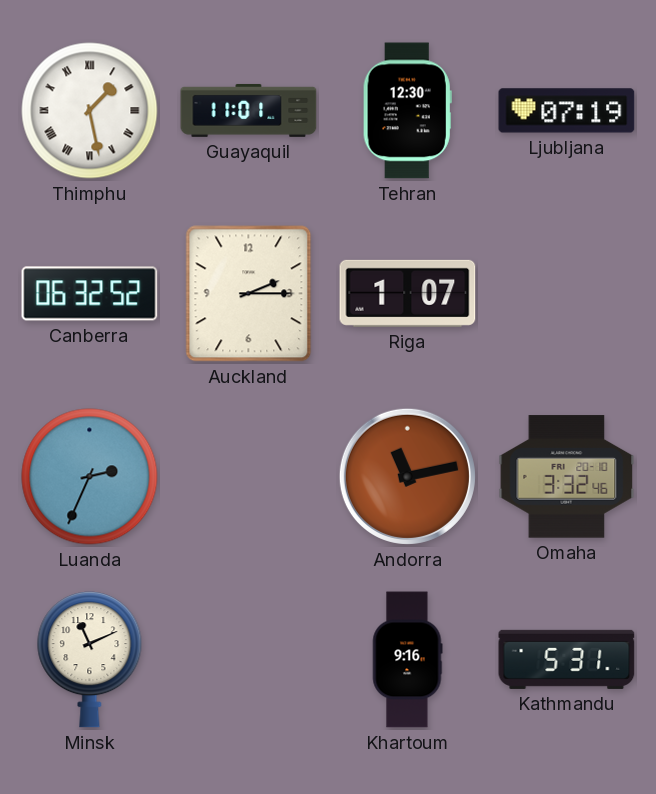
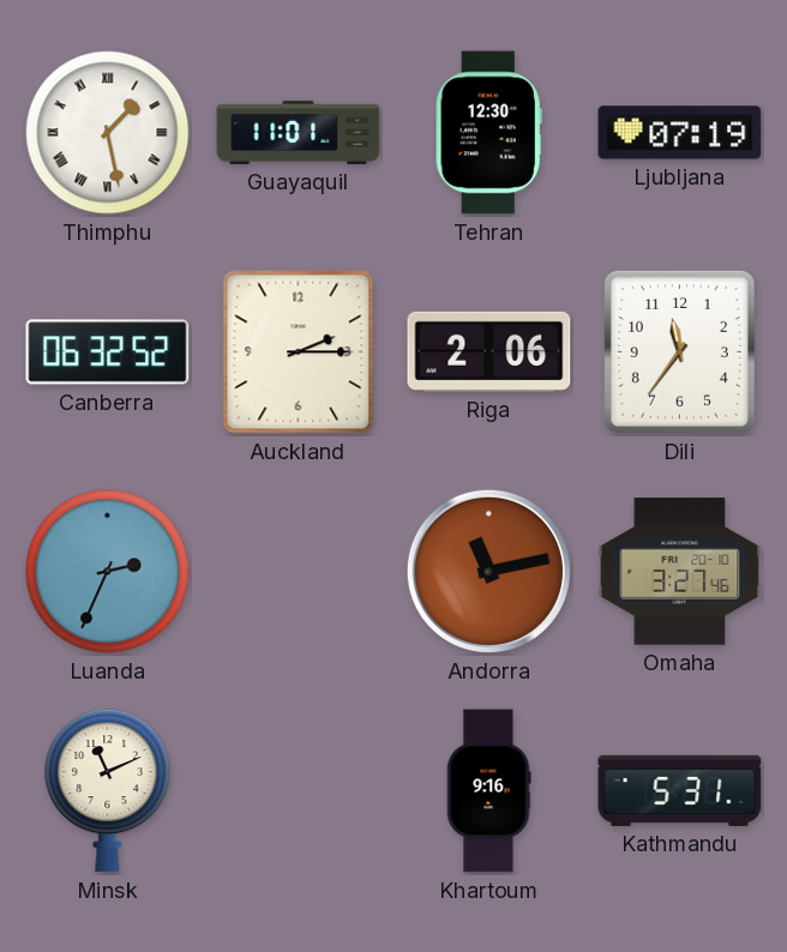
Riga: 1:07 -> 2:06 (489, 351)
Dili: none -> 11:36 (679, 351)
Omaha: 3:32 -> 3:27 (680, 572)
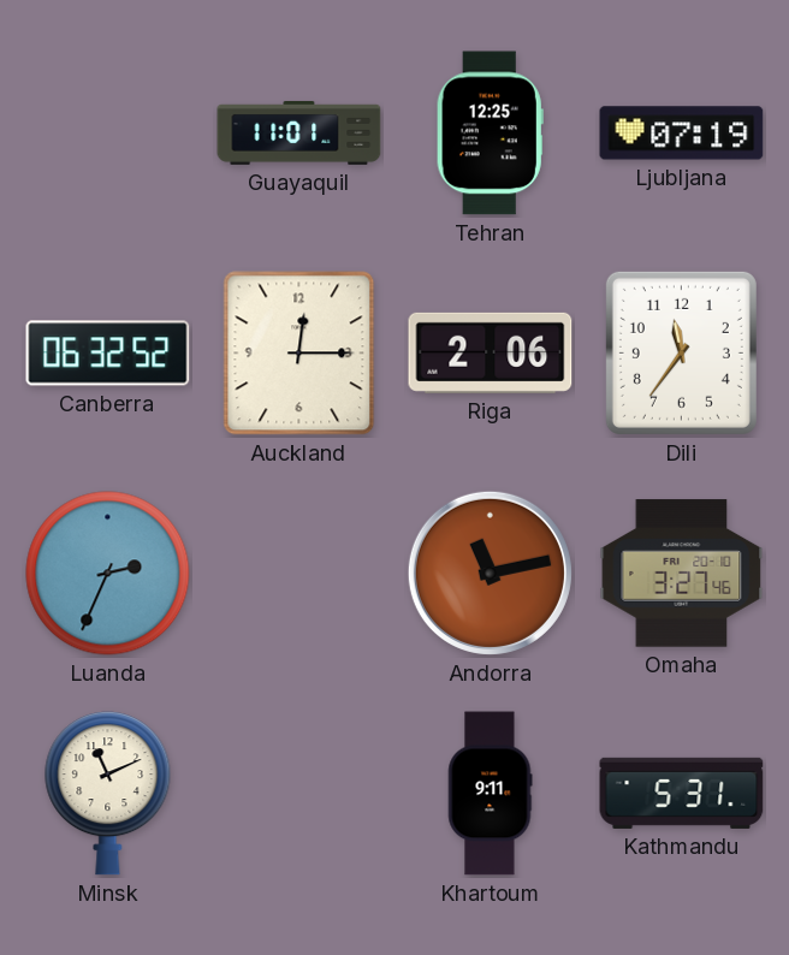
Thimphu: 1:28 -> none (108, 133)
Tehran: 12:30 -> 12:25 (490, 134)
Auckland: 2:15 -> 12:15 (299, 354)
Khartoum: 9:16 -> 9:11 (490, 794)
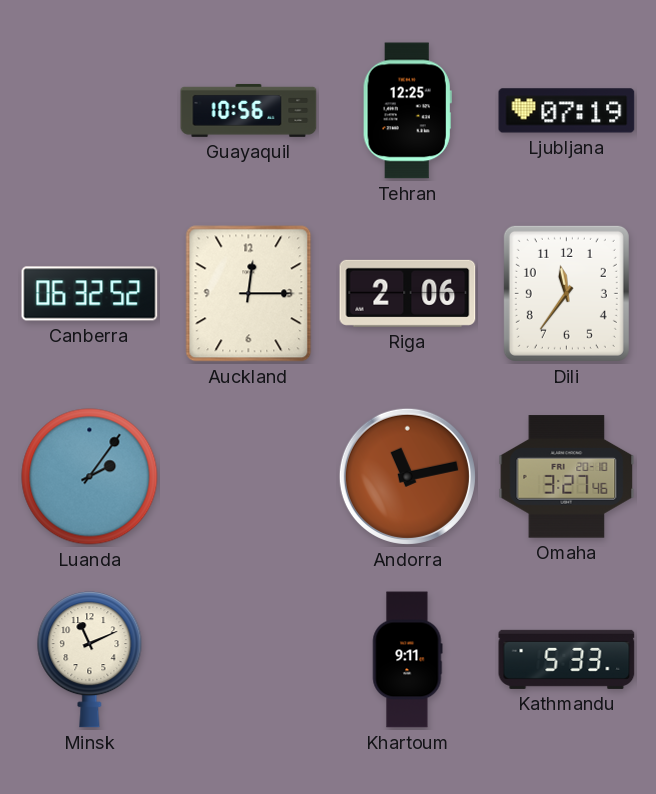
Guayaquil: 11:01 -> 10:56 (249, 110)
Luanda: 2:34 -> 2:06 (90, 477)
Kathmandu: 5:31 -> 5:33 (567, 659)
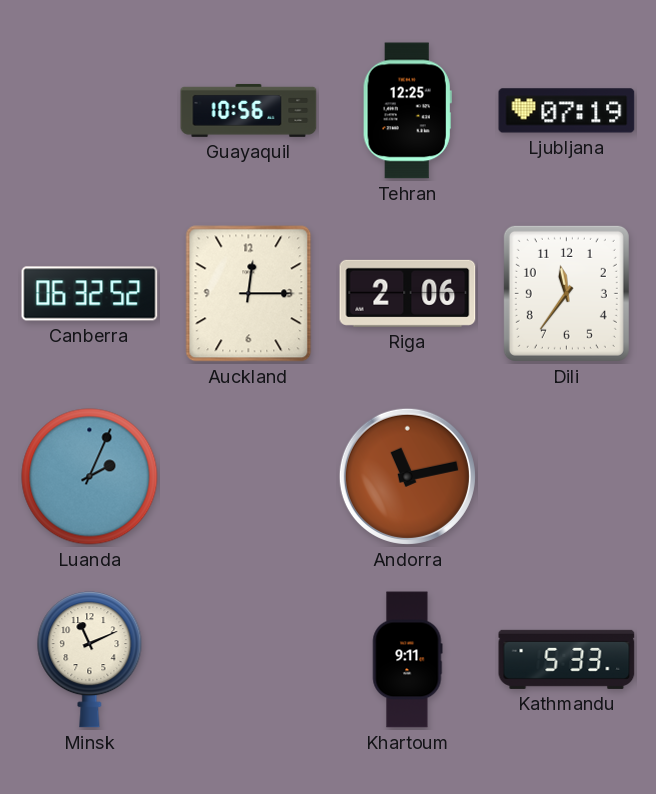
Luanda: 2:06 -> 2:04 (90, 477)
Omaha: 3:27 -> none (567, 477)
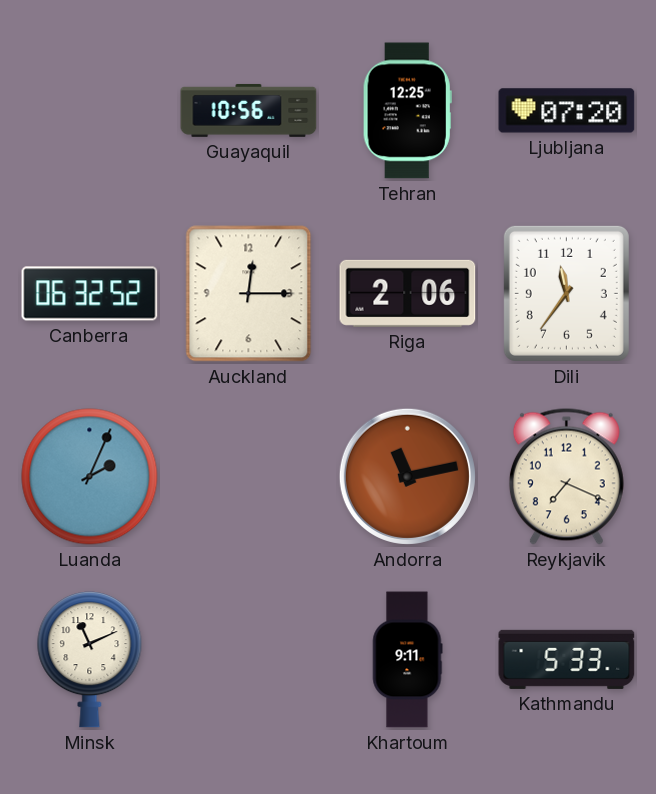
Ljubljana: 07:19 -> 07:20 (567, 111)
Reykjavik: none -> 7:19 (566, 476)
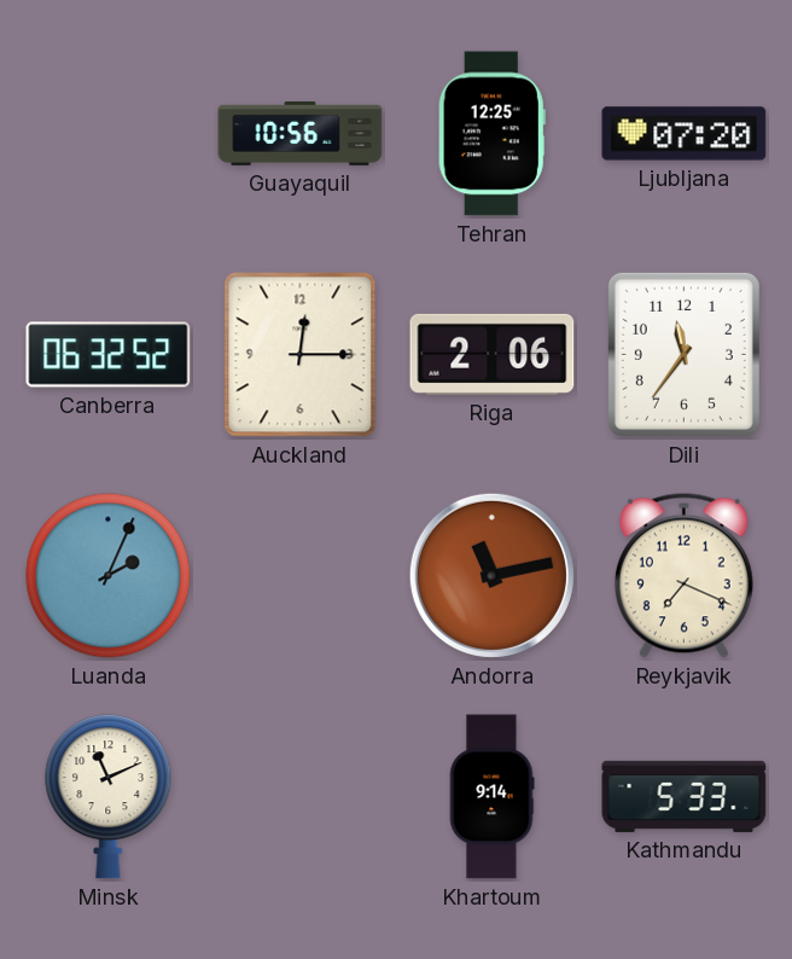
Khartoum: 9:11 -> 9:14 (491, 797)
